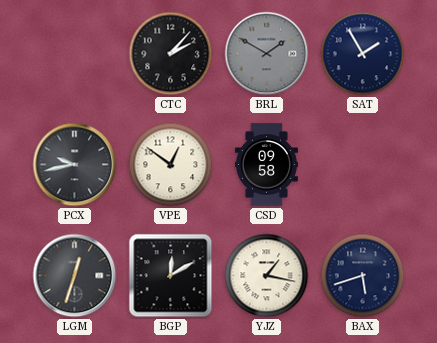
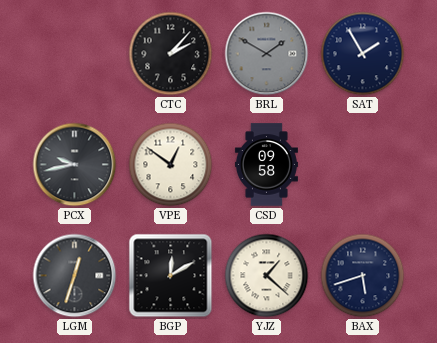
YJZ: 1:17 -> 1:22 (267, 276)
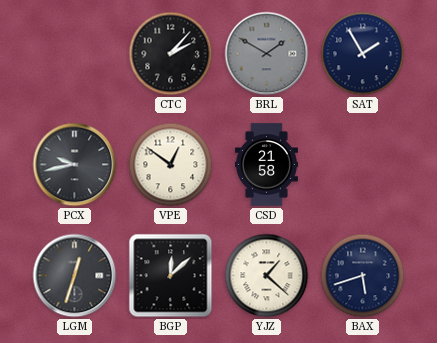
CSD: 09:58 -> 21:58 (266, 165)
BGP: 12:10 -> 12:08 (171, 276)
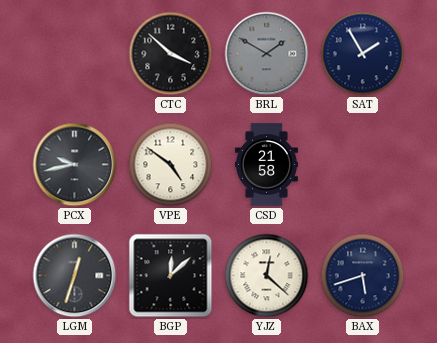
CTC: 2:07 -> 3:52 (171, 54)
VPE: 12:51 -> 4:51 (171, 165)
YJZ: 1:22 -> 12:22 (267, 276)
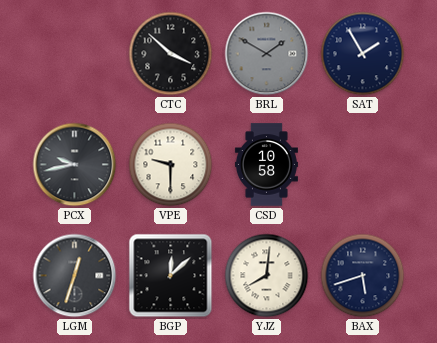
VPE: 4:51 -> 9:30 (171, 165)
CSD: 21:58 -> 10:58 (266, 165)
YJZ: 12:22 -> 8:01 (267, 276)
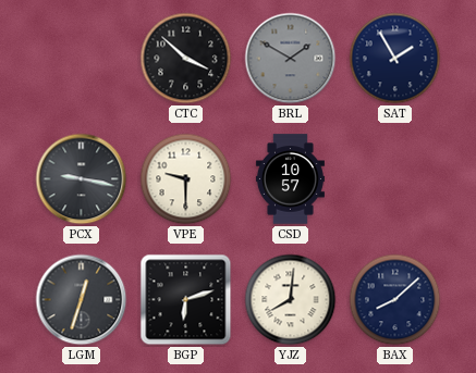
PCX: 9:43 -> 9:17 (82, 179)
CSD: 10:58 -> 10:57 (290, 179)
BGP: 12:08 -> 6:12 (186, 300)
BAX: 5:42 -> 8:08 (395, 300)
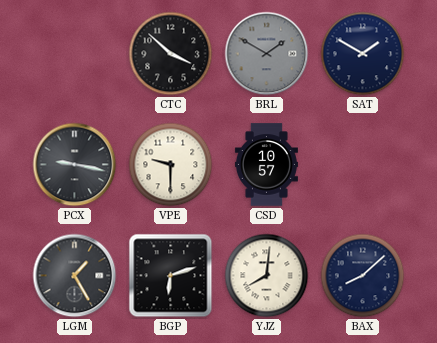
SAT: 1:55 -> 1:50 (363, 54)
LGM: 12:33 -> 1:25 (75, 276)
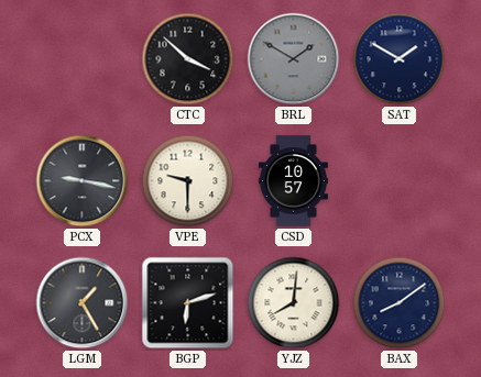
BAX: 8:08 -> 8:09 (400, 303)
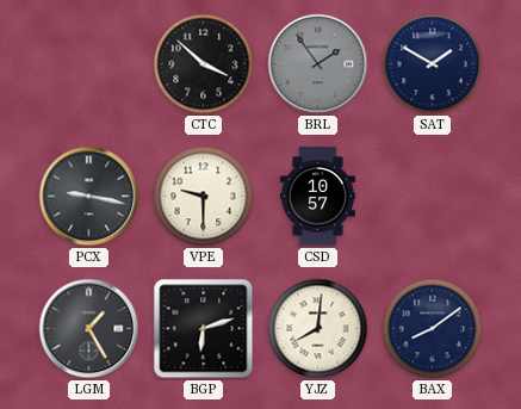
BRL: 1:50 -> 1:54 (318, 64)
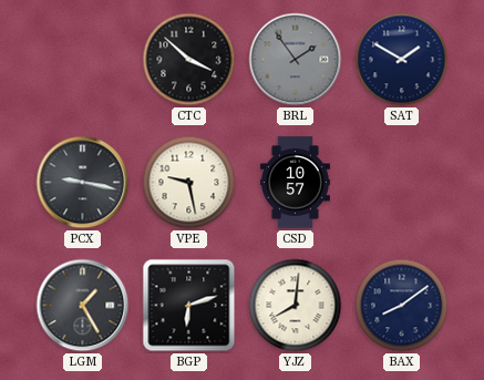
VPE: 9:30 -> 9:28 (189, 183)
